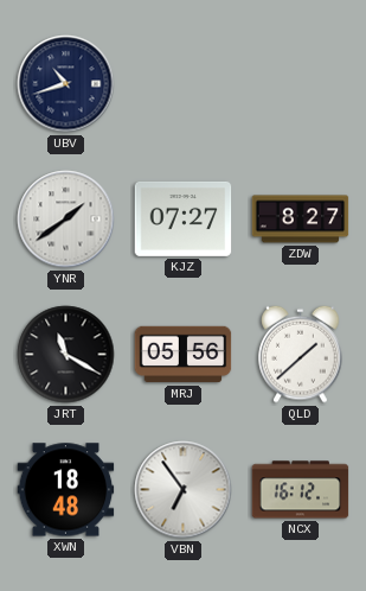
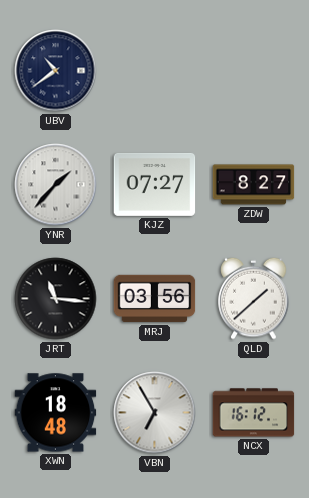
UBV: 10:42 -> 10:39 (56, 71)
YNR: 1:39 -> 1:37 (56, 185)
JRT: 11:20 -> 11:16 (56, 299)
MRJ: 05:56 -> 03:56 (155, 299)
VBN: 6:54 -> 6:55 (155, 413)
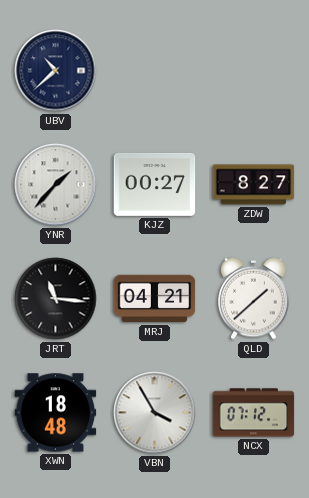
UBV: 10:39 -> 10:38 (56, 71)
KJZ: 07:27 -> 00:27 (155, 184)
MRJ: 03:56 -> 04:21 (155, 299)
VBN: 6:55 -> 3:55 (155, 413)
NCX: 16:12 -> 07:12 (254, 413)
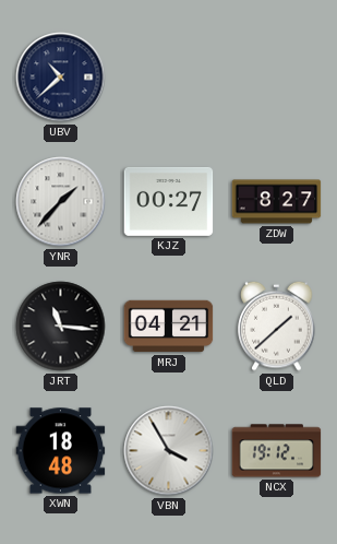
NCX: 07:12 -> 19:12 (277, 451)
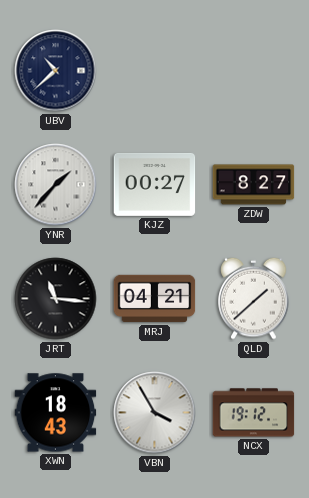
XWN: 18:48 -> 18:43 (56, 413)
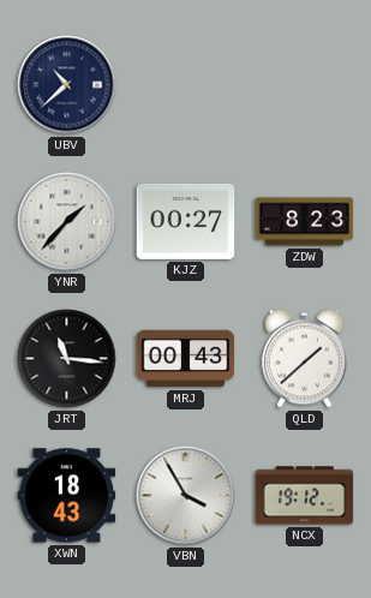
ZDW: 8:27 -> 8:23 (305, 222)
MRJ: 04:21 -> 00:43 (186, 359)
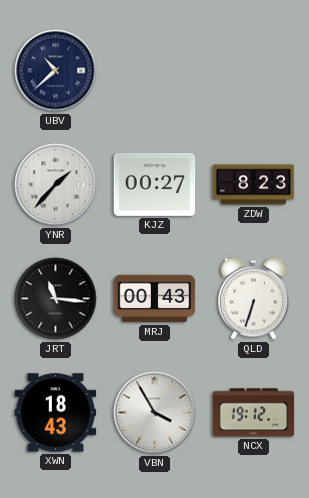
QLD: 1:38 -> 6:33 (254, 298)
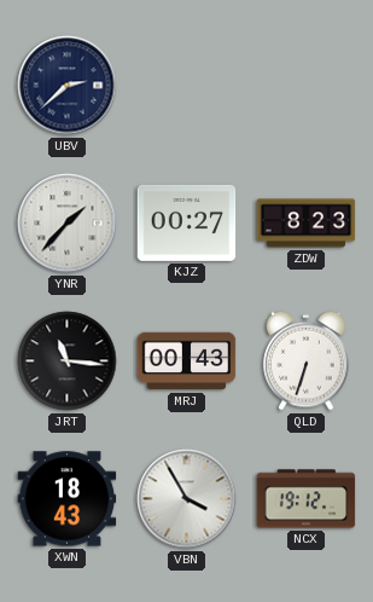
UBV: 10:38 -> 2:38 (68, 86)
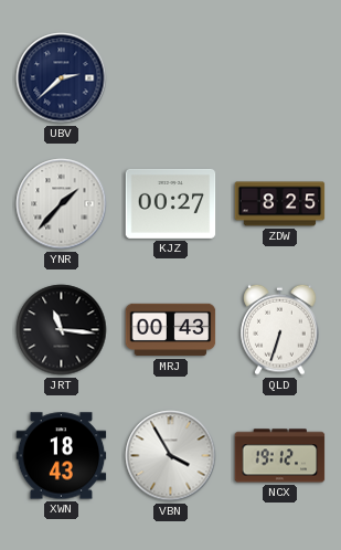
ZDW: 8:23 -> 8:25 (280, 204)
